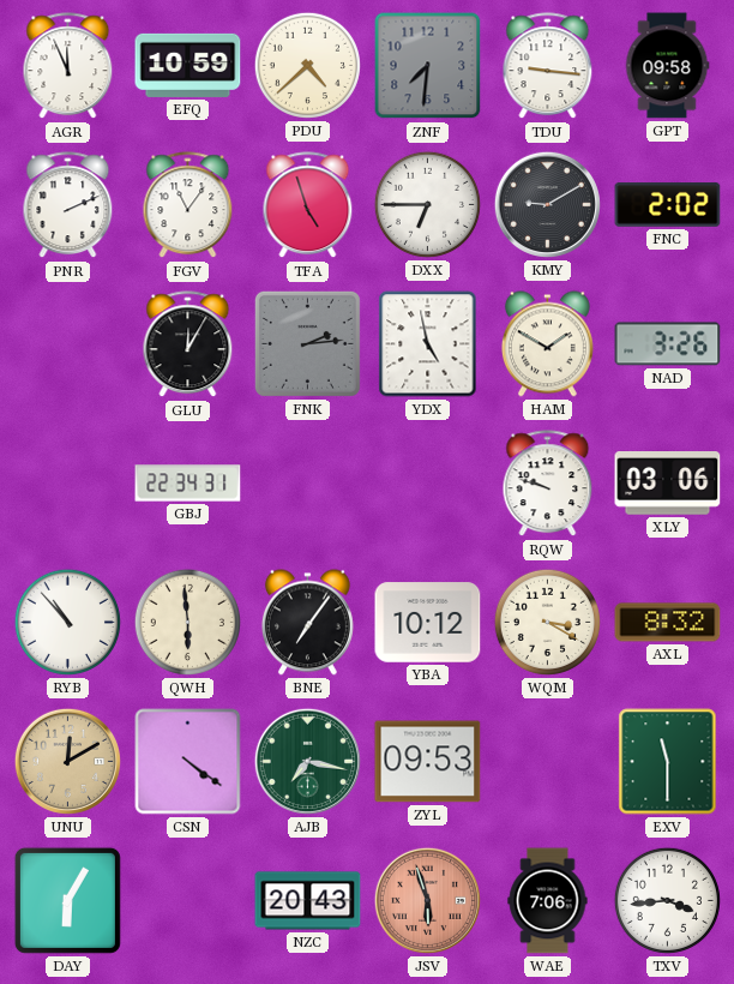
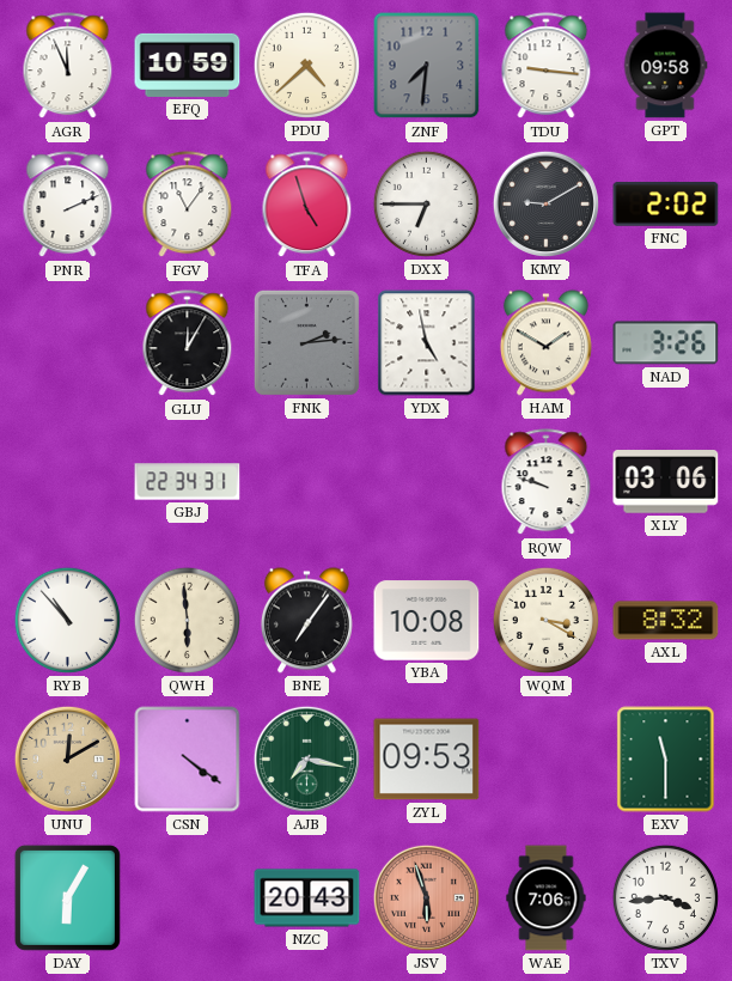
YBA: 10:12 -> 10:08 (427, 621)
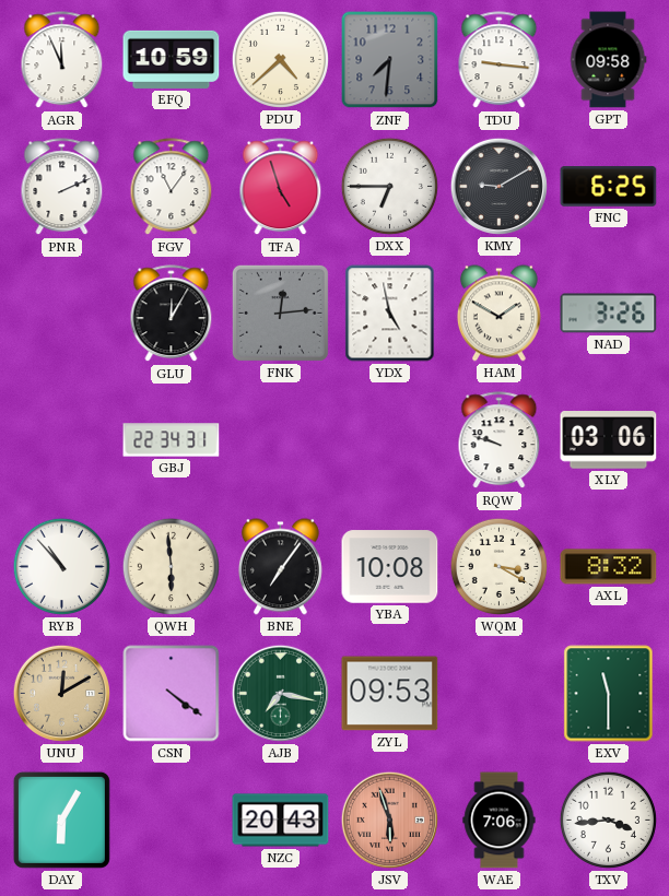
FNC: 2:02 -> 6:25 (609, 187)
FNK: 2:14 -> 12:14 (280, 313)
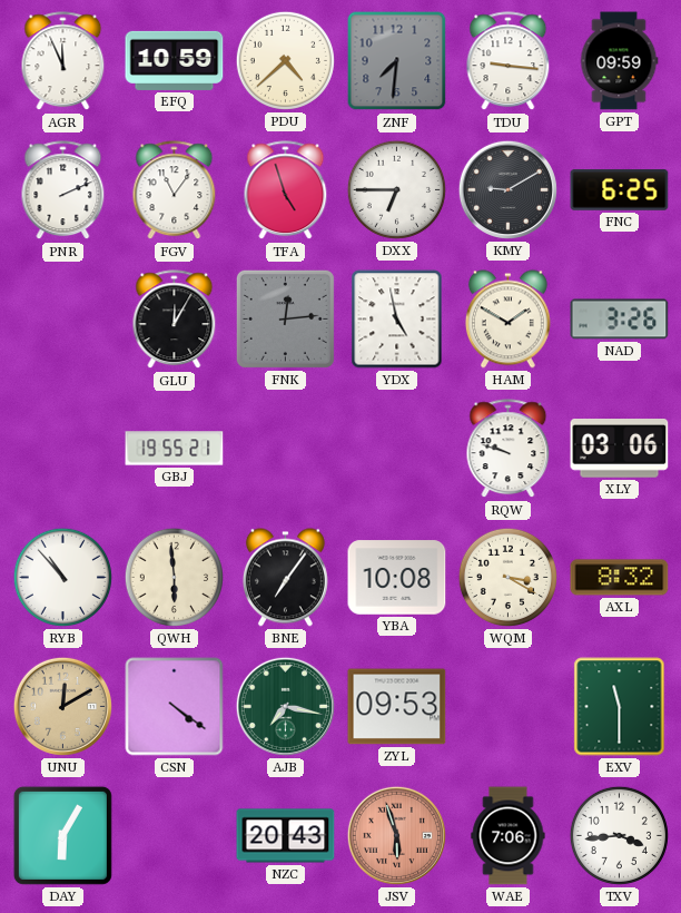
GPT: 09:58 -> 09:59 (619, 61)
GBJ: 22:34 -> 19:55 (175, 449)
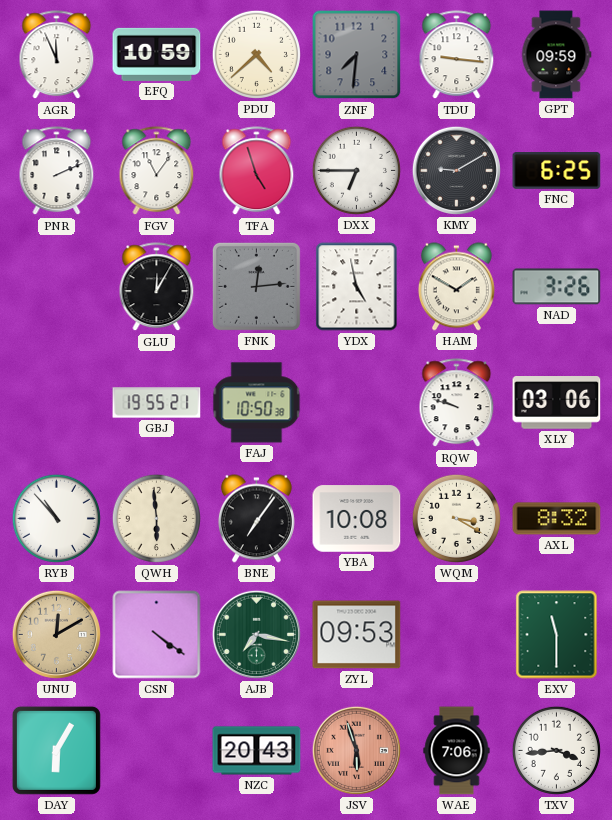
FAJ: none -> 10:50 (257, 403)
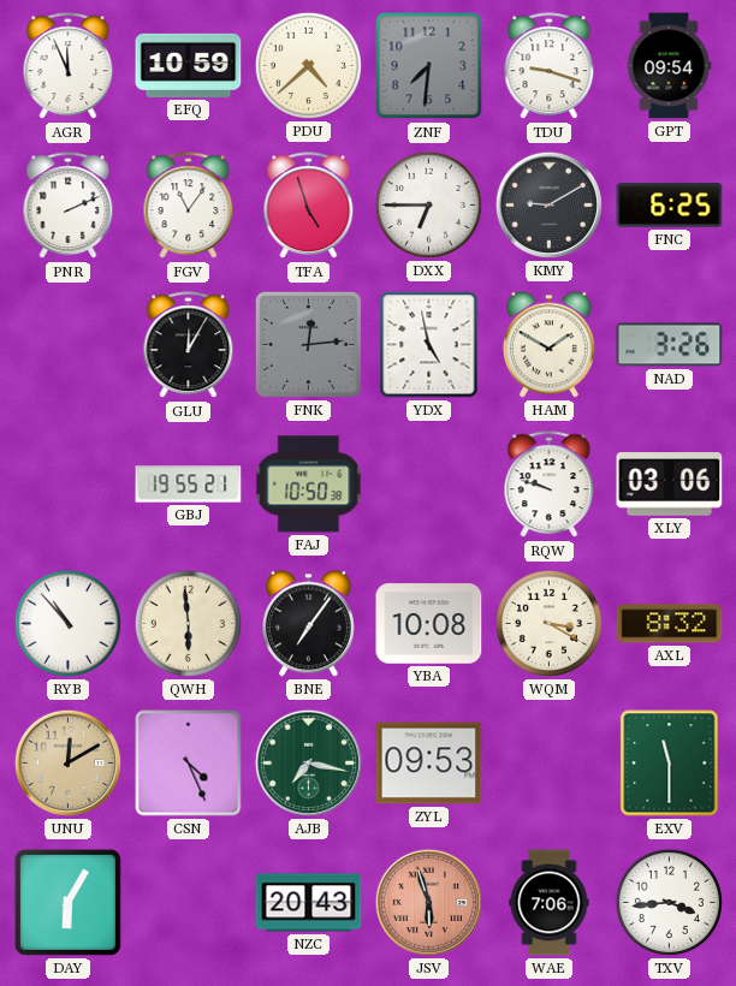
TDU: 9:16 -> 9:18 (550, 66)
GPT: 09:59 -> 09:54 (669, 66)
CSN: 4:21 -> 4:26 (189, 764)
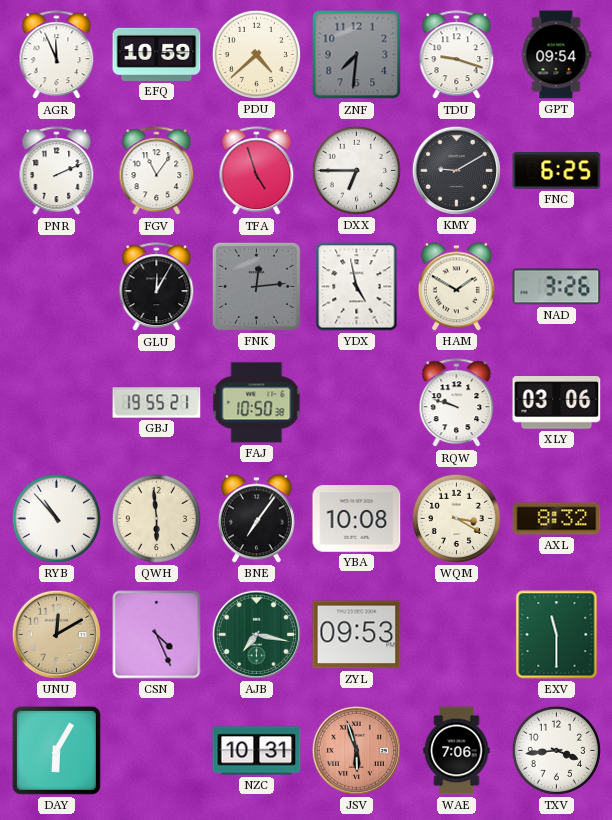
NZC: 20:43 -> 10:31 (257, 751)
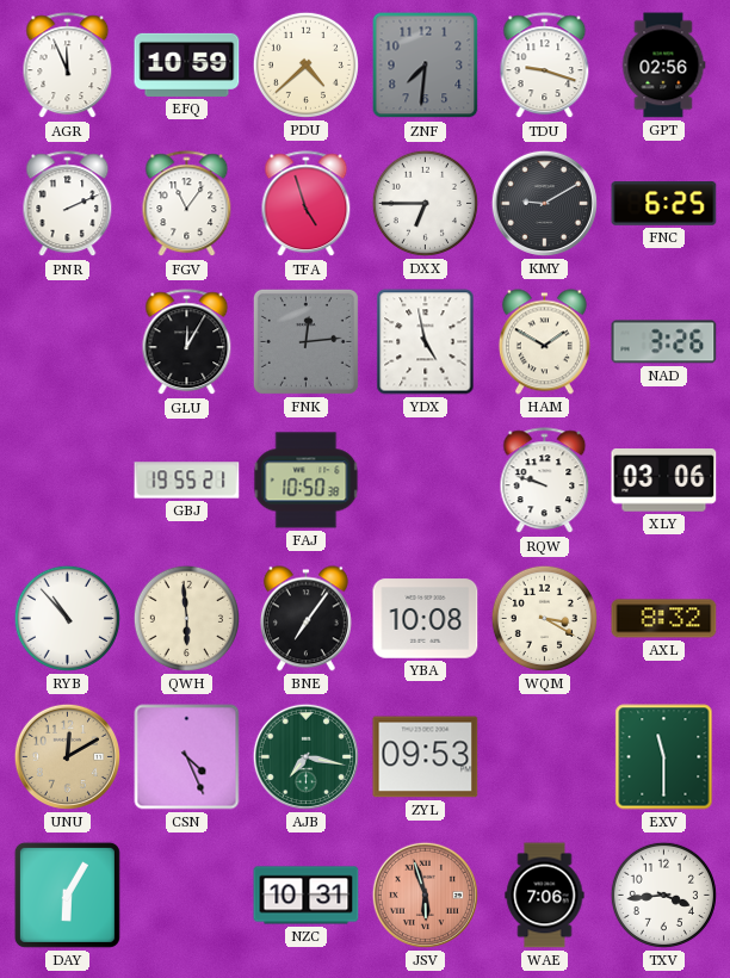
GPT: 09:54 -> 02:56 (663, 66)
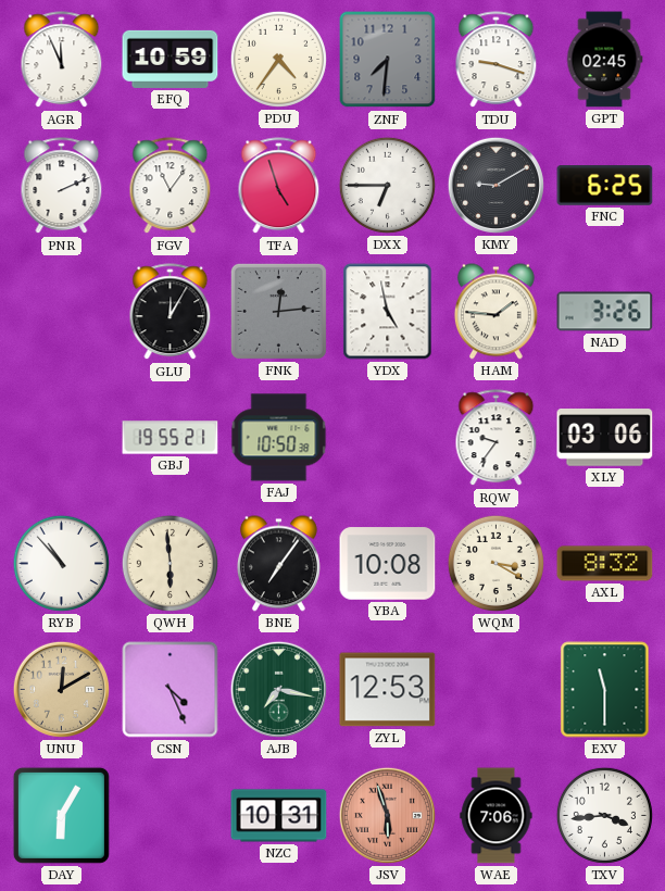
PDU: 4:38 -> 4:36 (278, 59)
GPT: 02:56 -> 02:45 (604, 60)
HAM: 1:50 -> 1:46 (495, 312)
RQW: 9:48 -> 9:36 (497, 438)
ZYL: 09:53 -> 12:53 (388, 690)
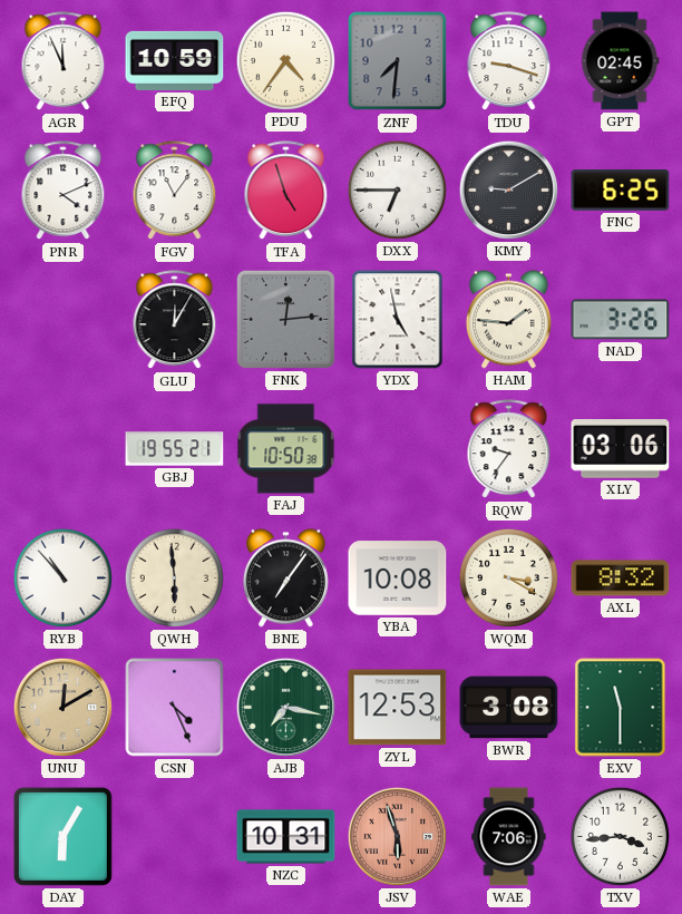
PNR: 2:11 -> 4:11 (64, 191)
BWR: none -> 3:08 (509, 708)
